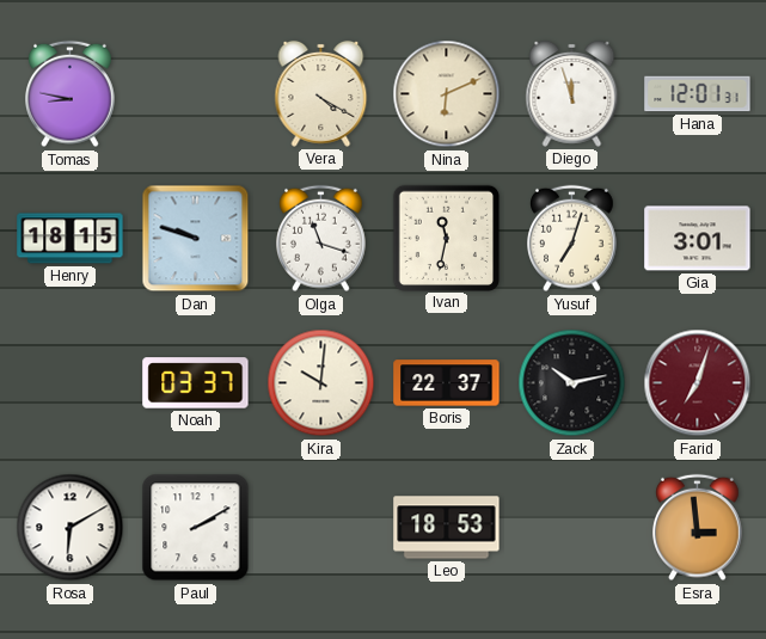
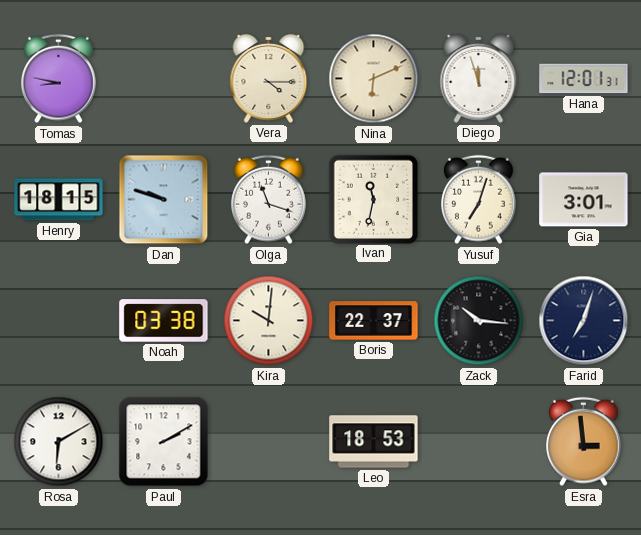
Vera: 4:20 -> 4:15 (269, 78)
Noah: 03:37 -> 03:38 (164, 321)
Zack: 10:13 -> 10:16 (479, 321)
Farid dial: burgundy -> navy (584, 321)
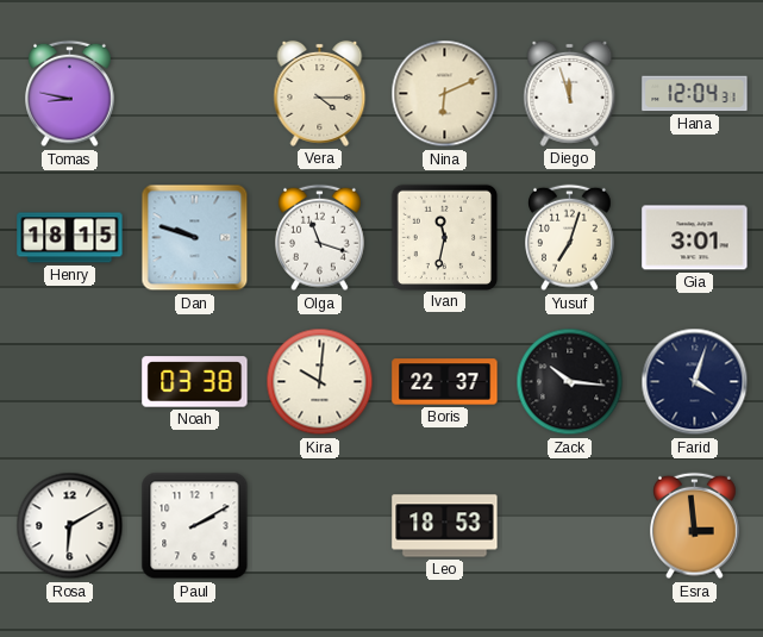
Hana: 12:01 -> 12:04 (695, 94)
Farid: 7:03 -> 4:03 (695, 382)
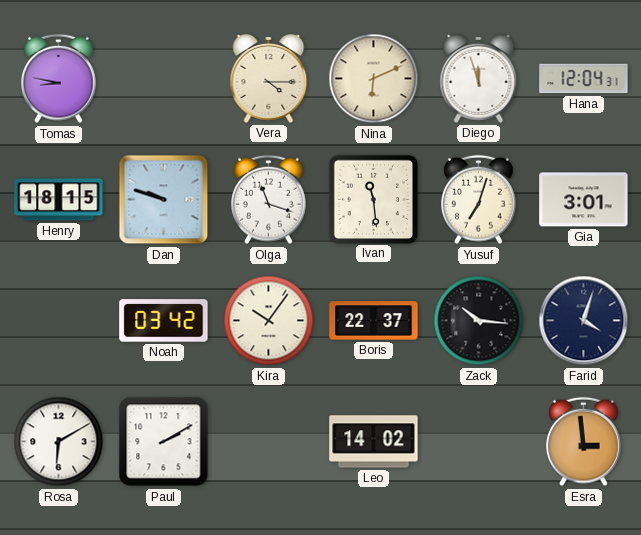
Ivan: 11:32 -> 11:29 (373, 199)
Noah: 03:38 -> 03:42 (164, 321)
Kira: 10:01 -> 10:06 (269, 321)
Leo: 18:53 -> 14:02 (374, 442)
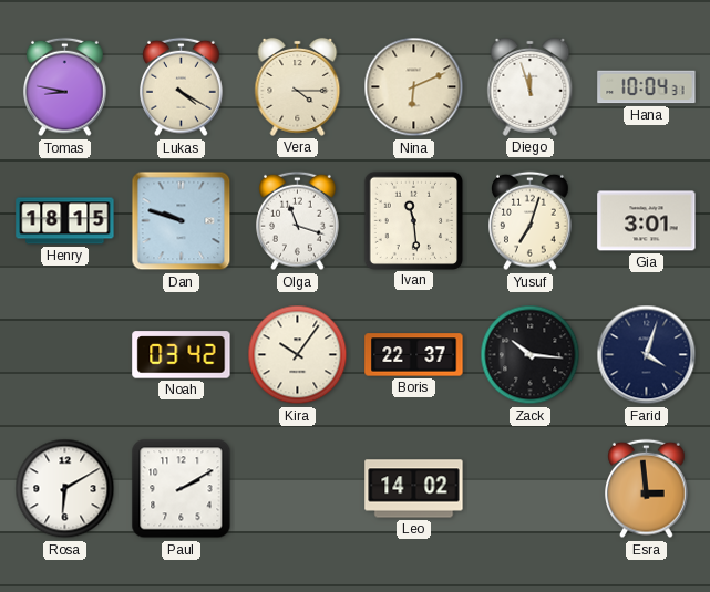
Lukas: none -> 4:20 (182, 87)
Hana: 12:04 -> 10:04 (647, 87)
